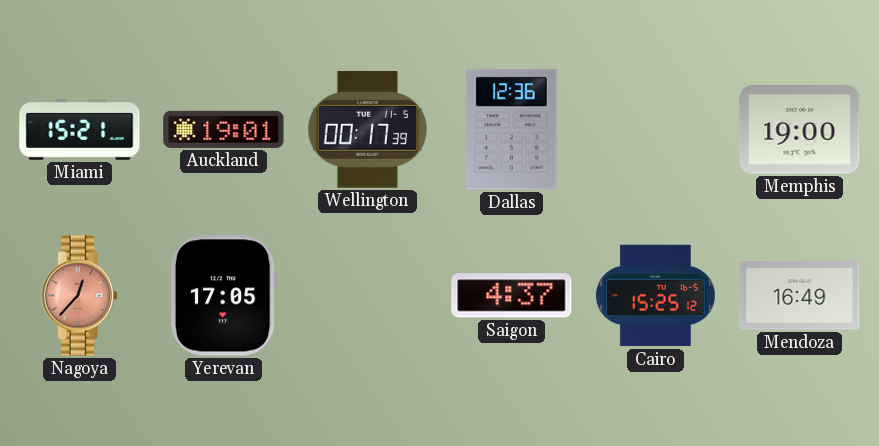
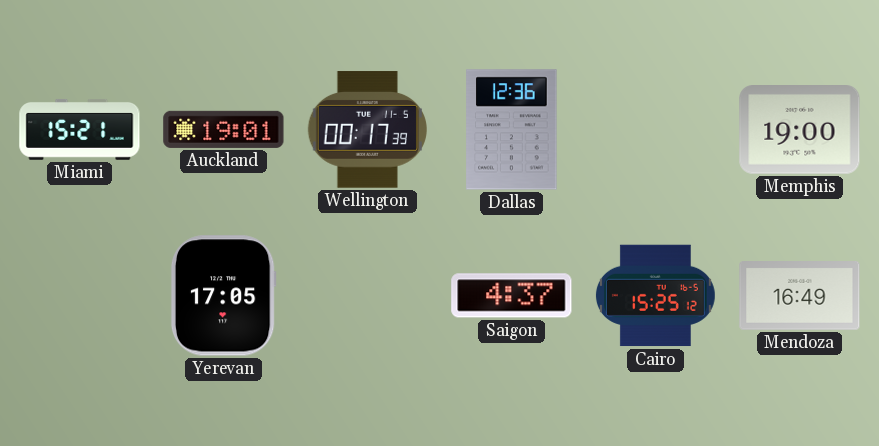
Nagoya: 12:37 -> none (79, 296)
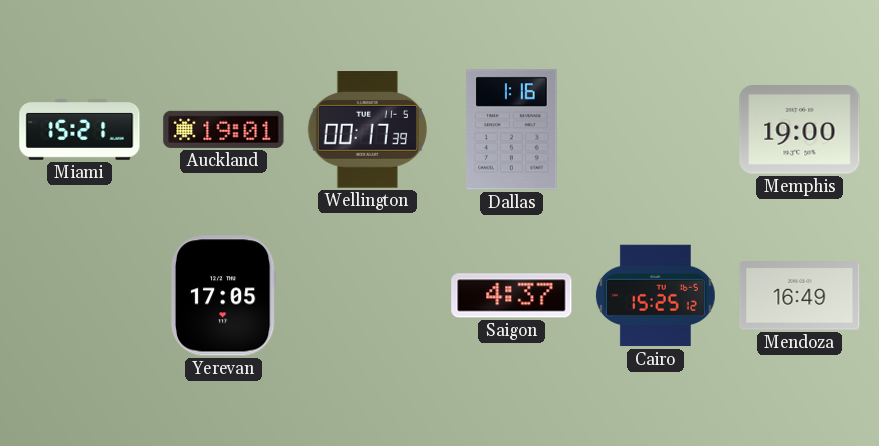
Dallas: 12:36 -> 1:16 (512, 130)
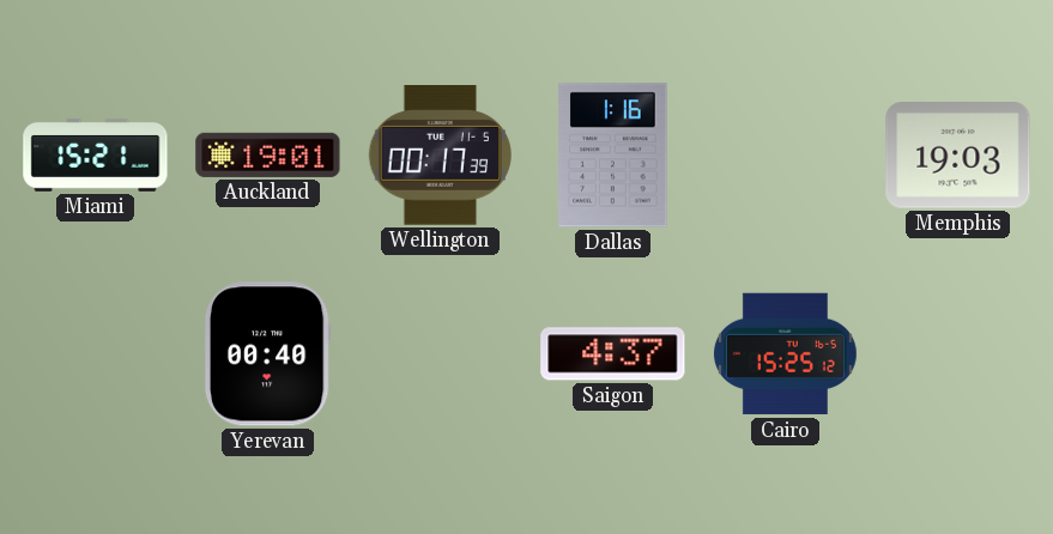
Memphis: 19:00 -> 19:03 (958, 156)
Yerevan: 17:05 -> 00:40 (267, 354)
Mendoza: 16:49 -> none (800, 296)
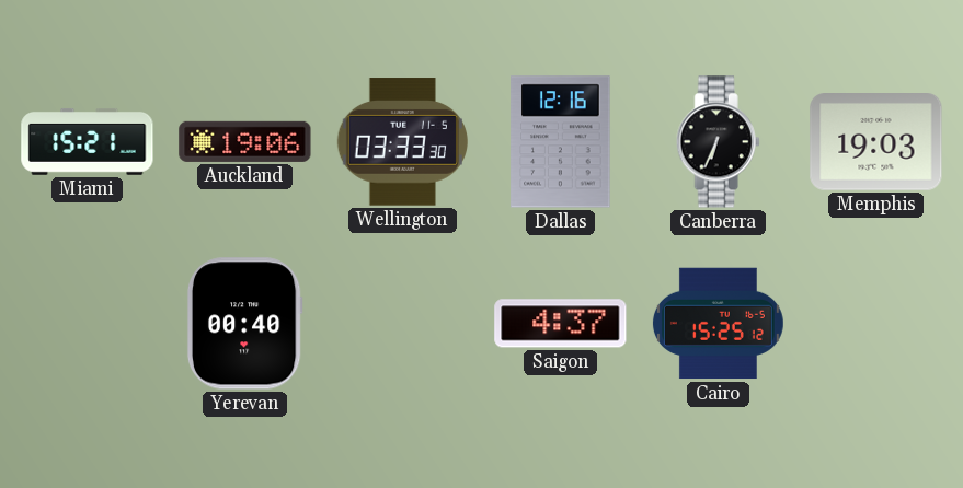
Auckland: 19:01 -> 19:06 (245, 141)
Wellington: 00:17 -> 03:33 (402, 142)
Dallas: 1:16 -> 12:16 (561, 142)
Canberra: none -> 6:34 (718, 142)
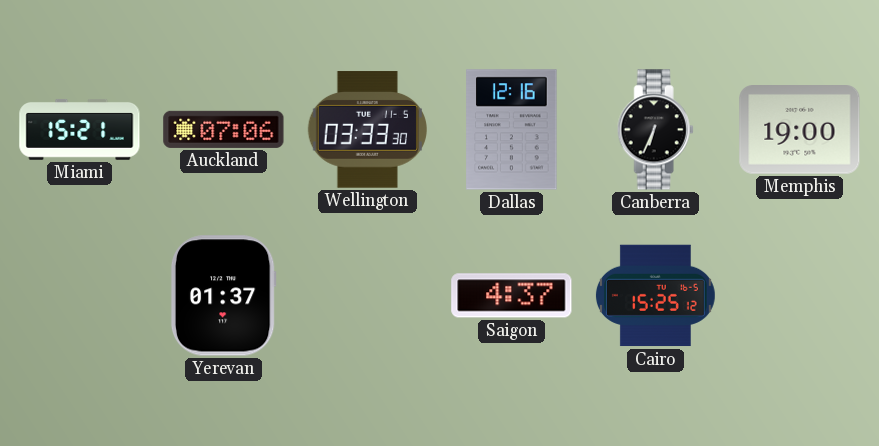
Auckland: 19:06 -> 07:06 (224, 129)
Memphis: 19:03 -> 19:00 (800, 130)
Yerevan: 00:40 -> 01:37 (223, 296)
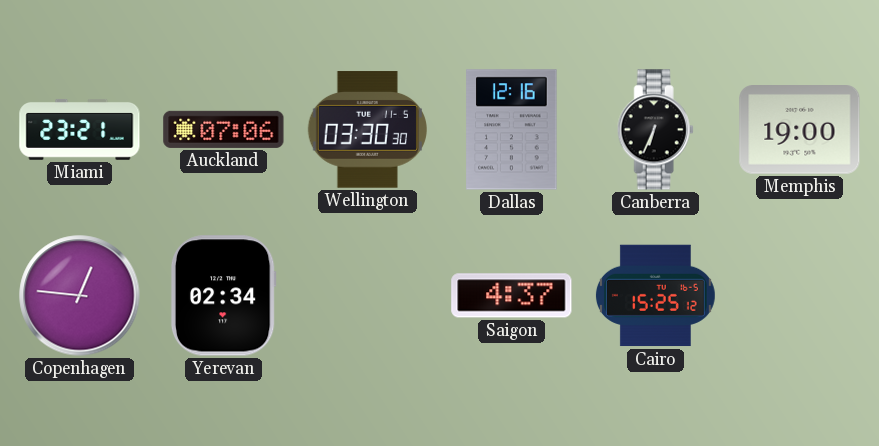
Miami: 15:21 -> 23:21 (80, 130)
Wellington: 03:33 -> 03:30 (367, 130)
Copenhagen: none -> 12:46 (80, 296)
Yerevan: 01:37 -> 02:34 (223, 296)
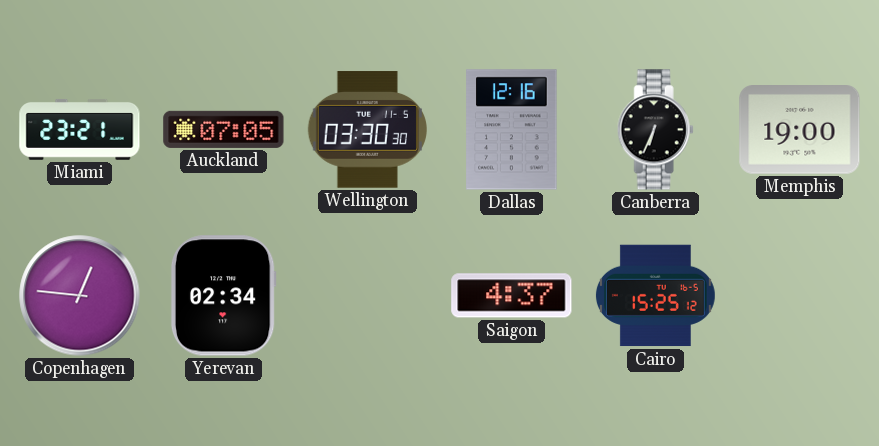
Auckland: 07:06 -> 07:05 (224, 129)
